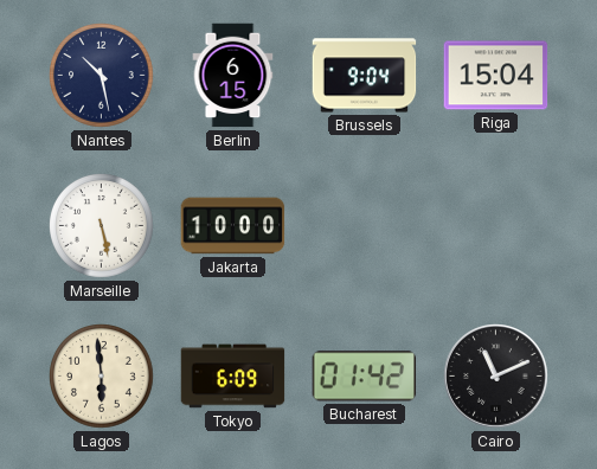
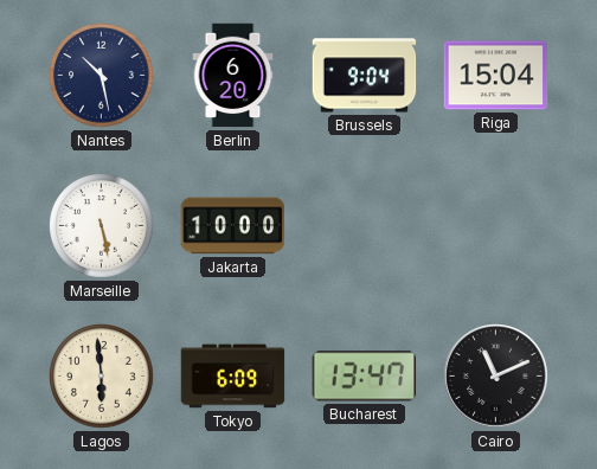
Berlin: 6:15 -> 6:20 (233, 76)
Bucharest: 01:42 -> 13:47 (365, 377)
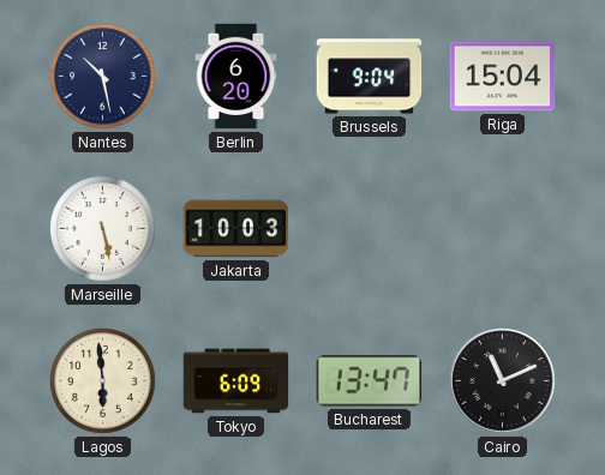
Jakarta: 10:00 -> 10:03 (236, 229)
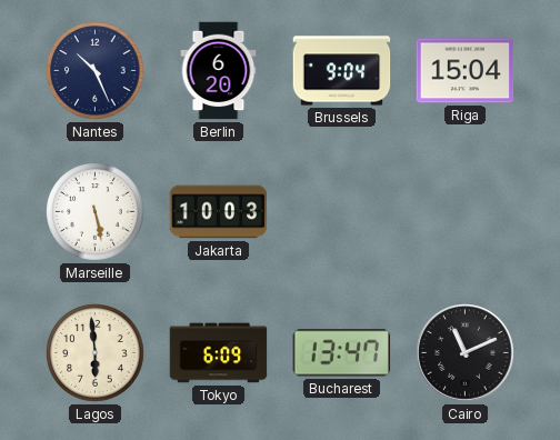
Nantes: 10:28 -> 10:26 (96, 71)
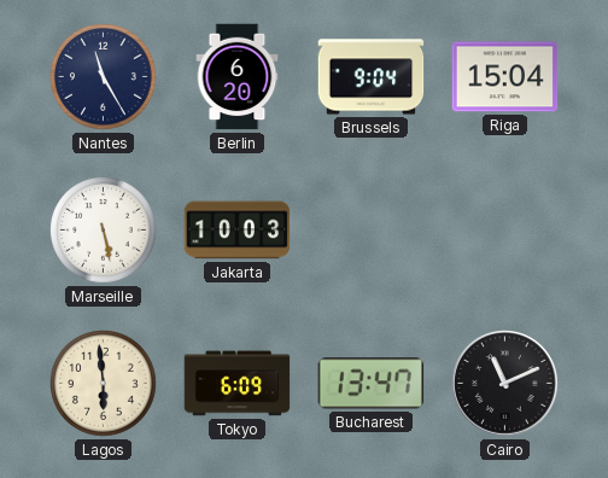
Nantes: 10:26 -> 11:25 (104, 77)
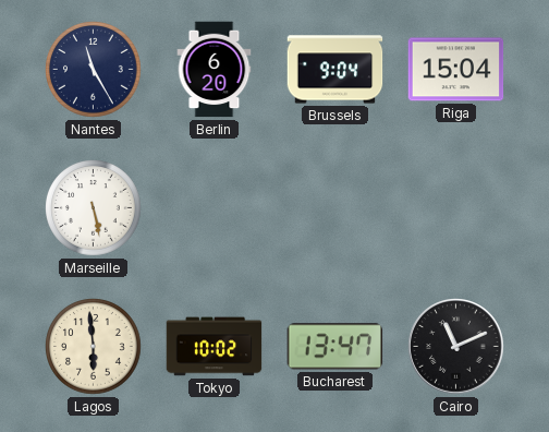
Jakarta: 10:03 -> none (238, 231)
Tokyo: 6:09 -> 10:02 (215, 347)
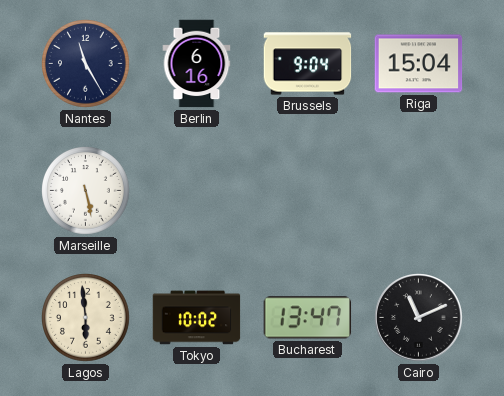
Berlin: 6:20 -> 6:16 (197, 64)
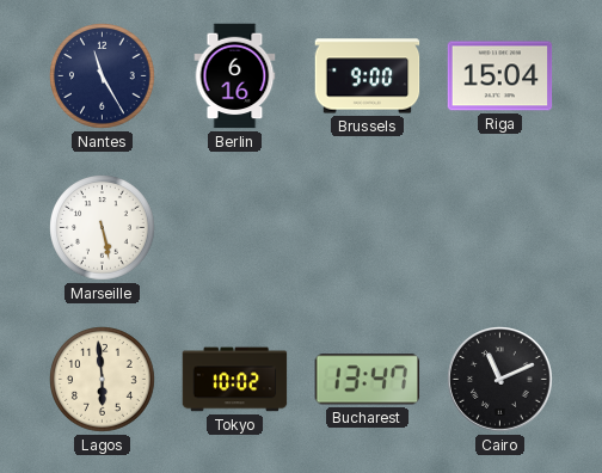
Brussels: 9:04 -> 9:00 (368, 76)
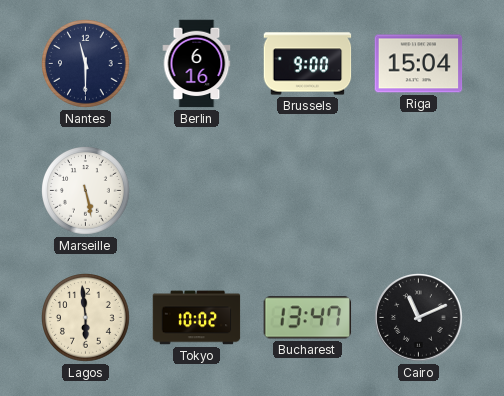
Nantes: 11:25 -> 11:30 (86, 64)
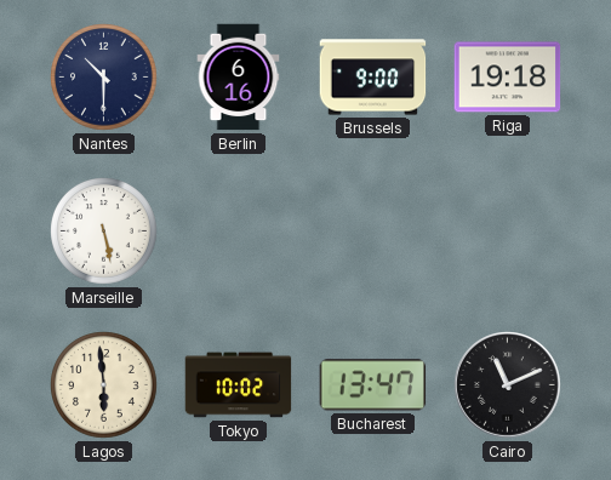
Nantes: 11:30 -> 10:30 (104, 78)
Riga: 15:04 -> 19:18 (508, 78)
